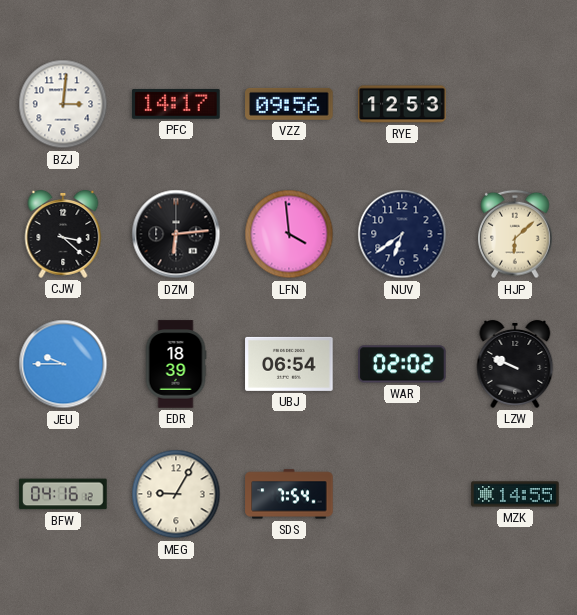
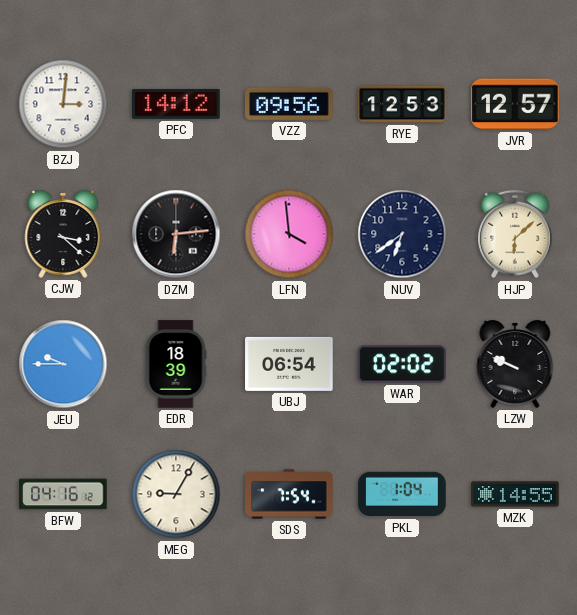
PFC: 14:17 -> 14:12 (176, 104)
JVR: none -> 12:57 (515, 104)
PKL: none -> 1:04 (402, 494)
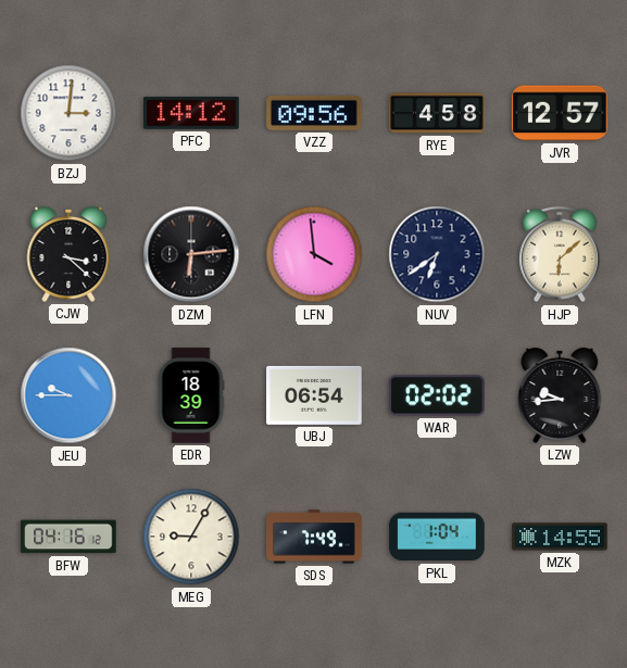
RYE: 12:53 -> 4:58 (437, 113)
LZW: 9:49 -> 9:44 (560, 395)
SDS: 7:54 -> 7:49 (314, 537)
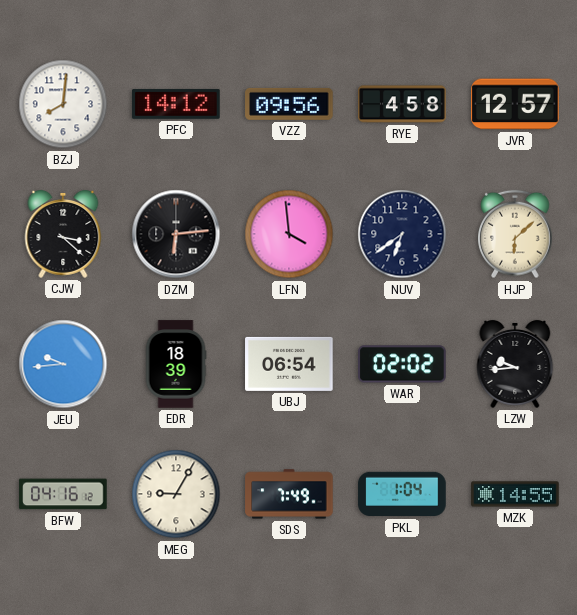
BZJ: 3:01 -> 8:01 (63, 104)
JEU: 9:45 -> 9:44 (63, 364)
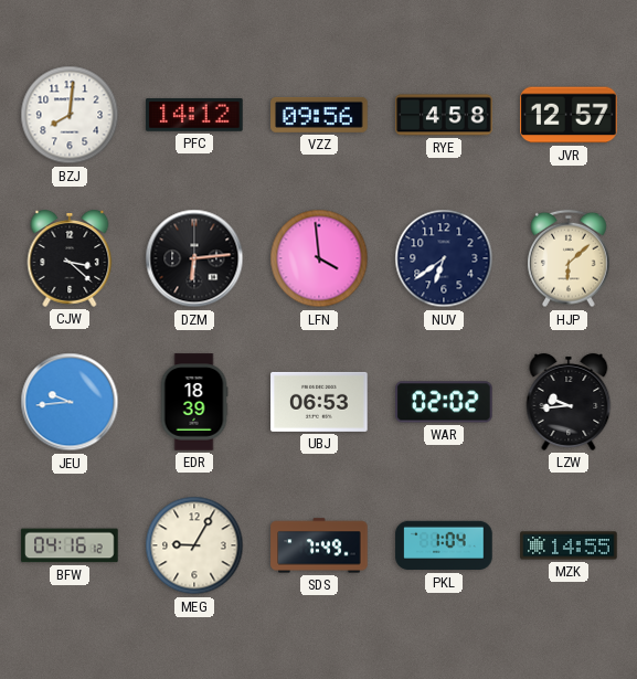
UBJ: 06:54 -> 06:53 (319, 402)
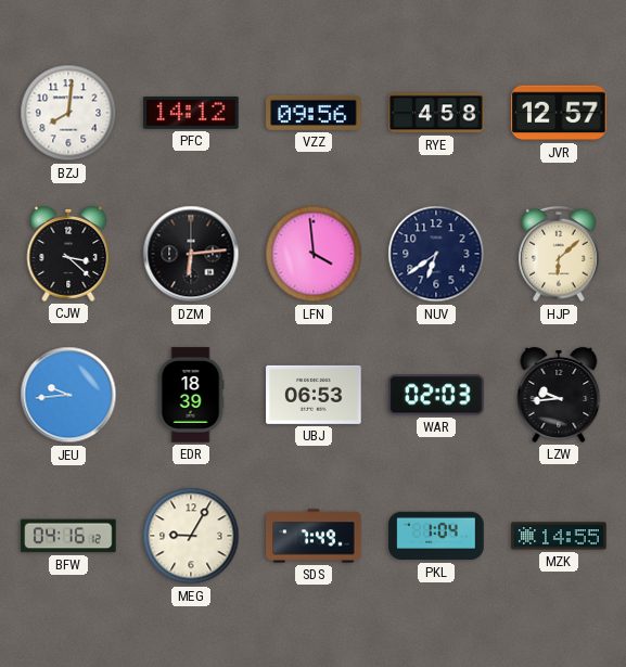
WAR: 02:02 -> 02:03 (436, 395)
